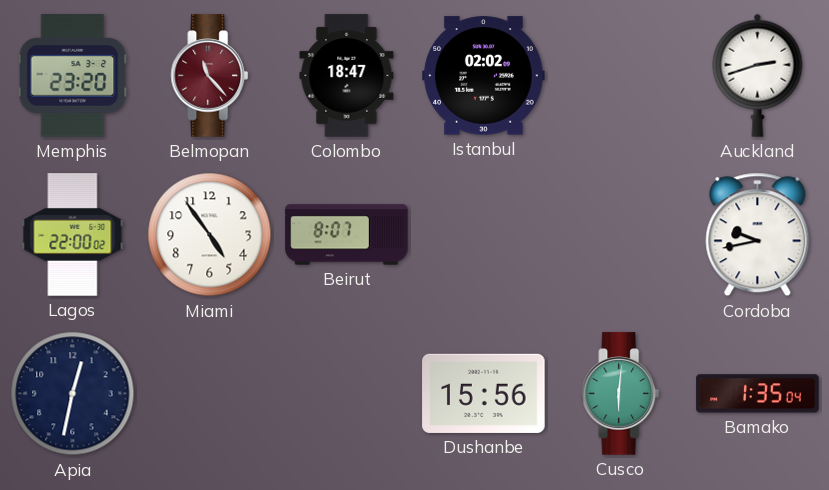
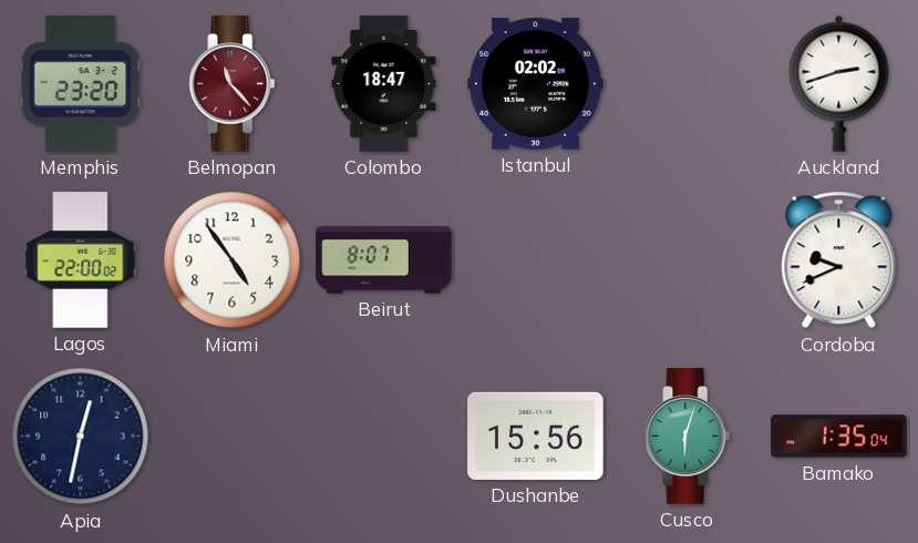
Cordoba: 9:43 -> 9:41 (839, 260)
Cusco: 6:01 -> 6:03 (688, 437)
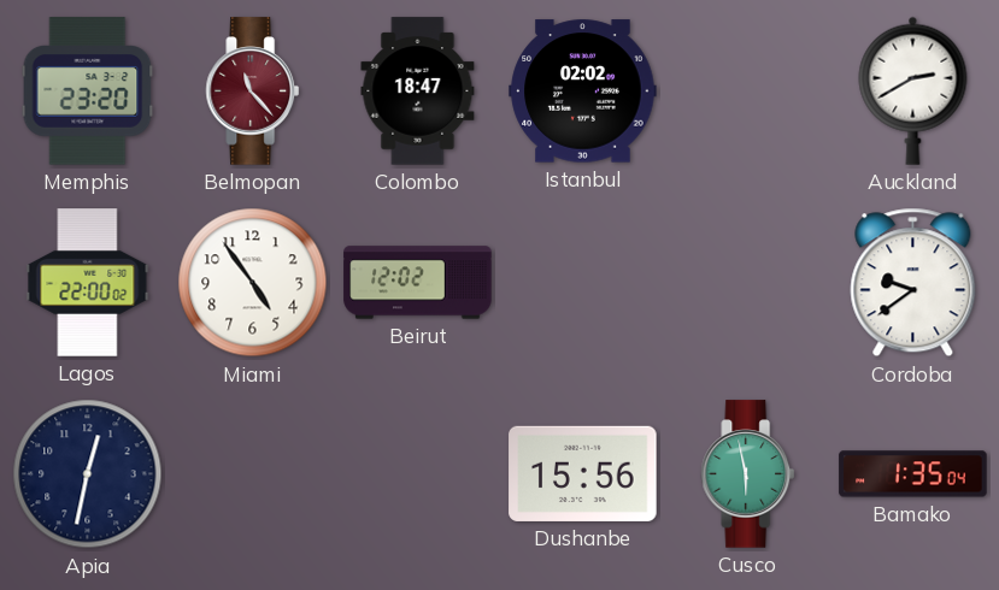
Auckland: 2:42 -> 2:40 (913, 90)
Beirut: 8:07 -> 12:02 (418, 283)
Cordoba: 9:41 -> 9:39 (913, 283)
Cusco: 6:03 -> 5:58 (748, 474)
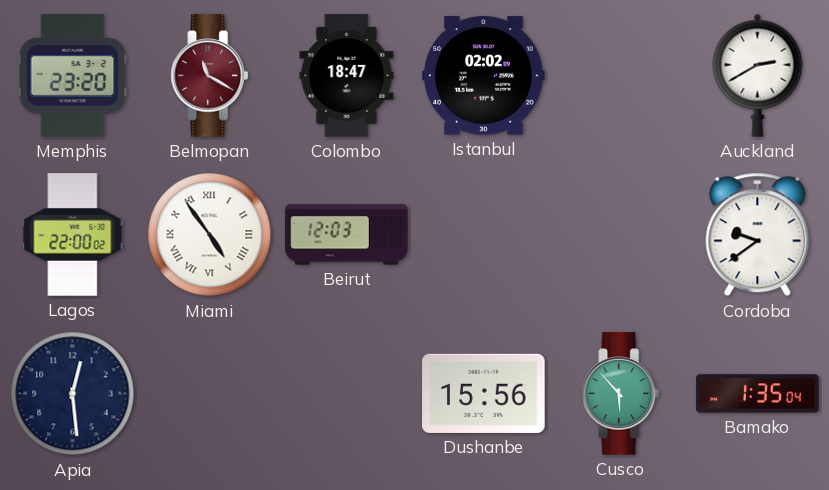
Belmopan: 11:23 -> 11:20 (210, 76)
Miami numerals: Arabic -> Roman (210, 235)
Beirut: 12:02 -> 12:03 (347, 235)
Apia: 12:32 -> 12:29 (73, 394)
Cusco: 5:58 -> 5:53 (621, 394)
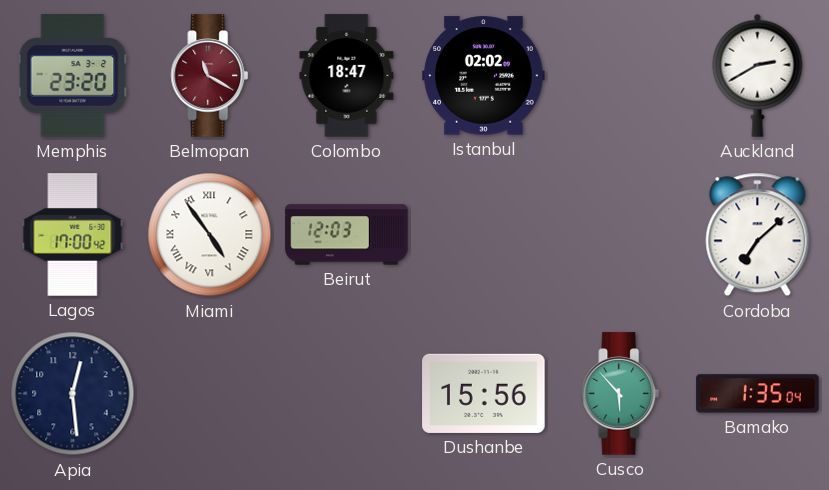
Lagos: 22:00 -> 17:00 (73, 235)
Cordoba: 9:39 -> 7:08 (758, 235)
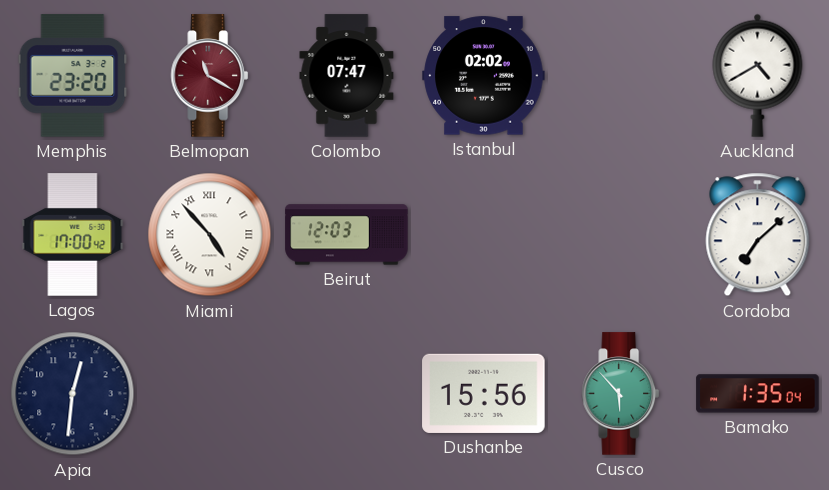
Colombo: 18:47 -> 07:47 (347, 76)
Auckland: 2:40 -> 4:40 (758, 75)
Miami: 4:54 -> 4:53 (210, 235)
Apia: 12:29 -> 12:31 (73, 394)
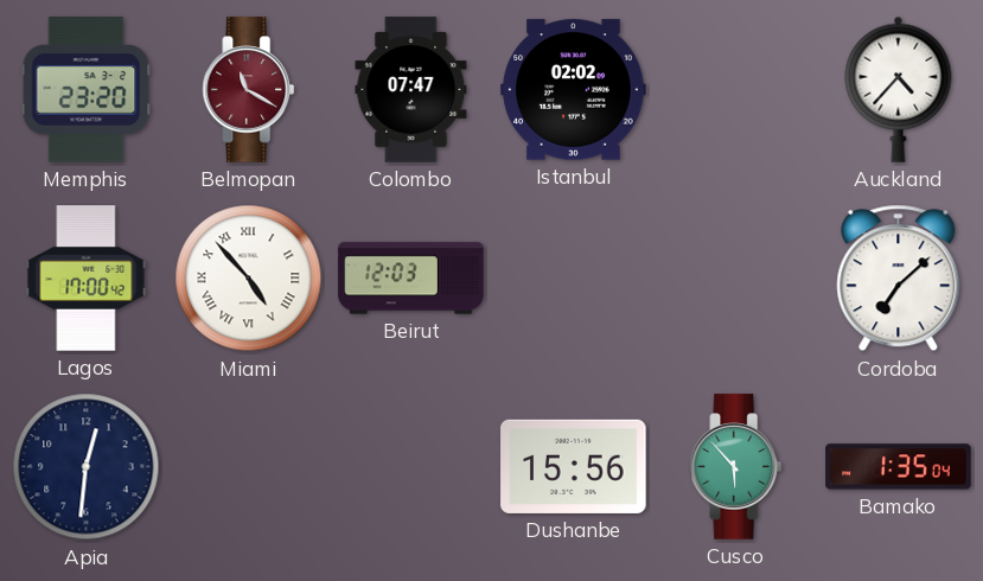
Auckland: 4:40 -> 4:37 (899, 89)
